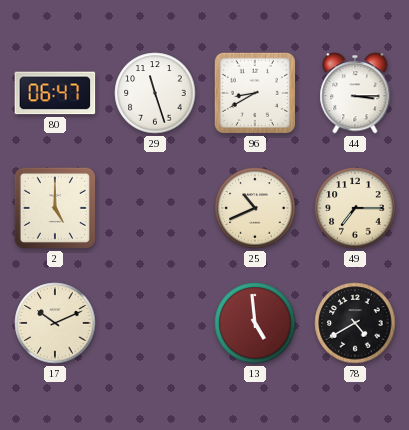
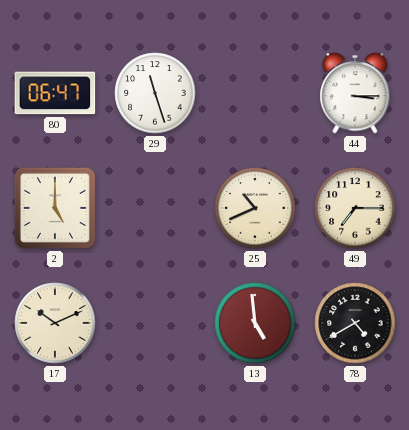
96: 8:40 -> none (255, 93)
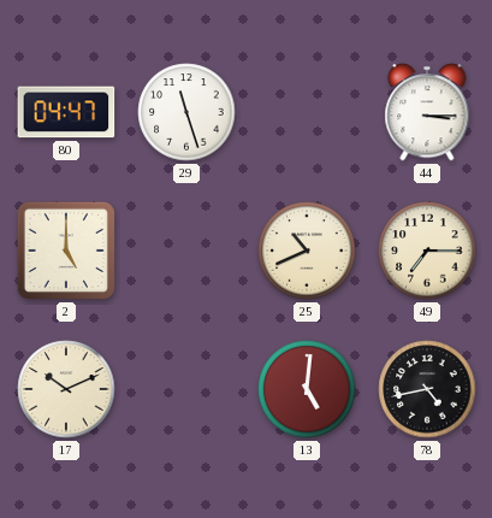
80: 06:47 -> 04:47 (66, 112)
13: 4:59 -> 5:01 (307, 389)
78: 4:40 -> 4:43 (427, 389)
